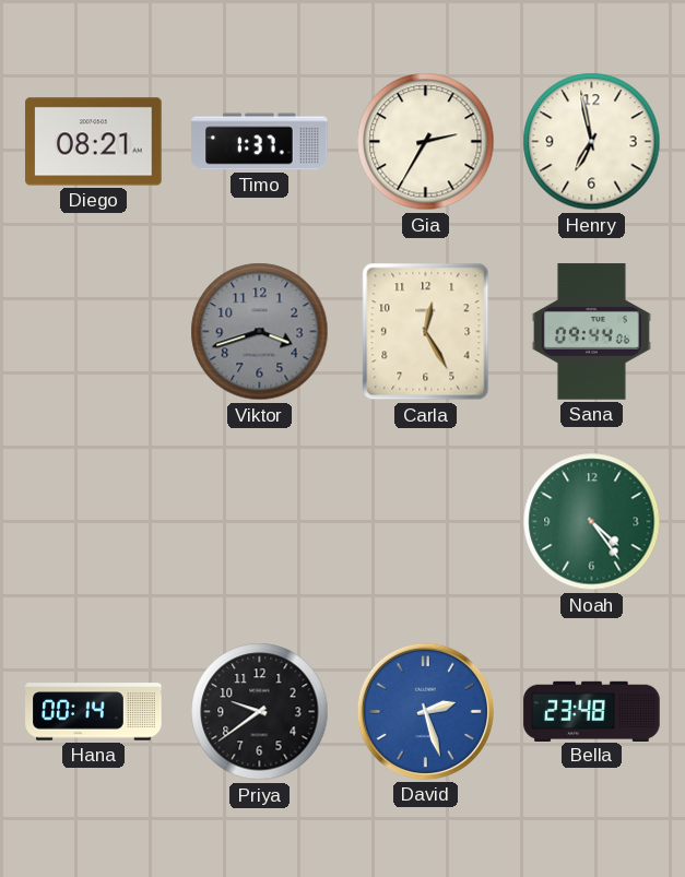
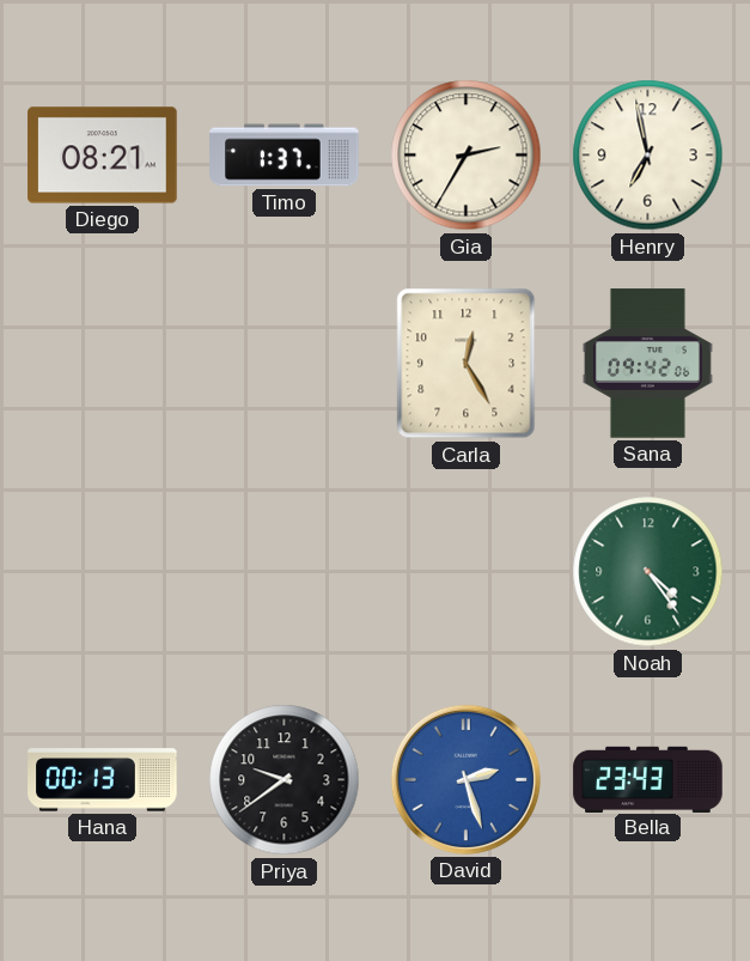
Viktor: 3:42 -> none (260, 332)
Sana: 09:44 -> 09:42 (647, 364)
Hana: 00:14 -> 00:13 (103, 780)
Bella: 23:48 -> 23:43 (648, 779)
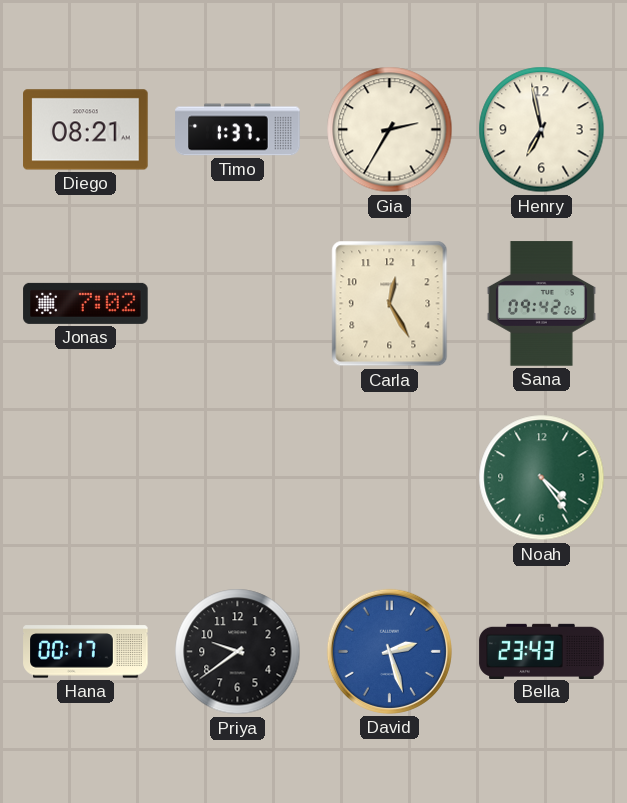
Jonas: none -> 7:02 (86, 303)
Hana: 00:13 -> 00:17 (86, 652)
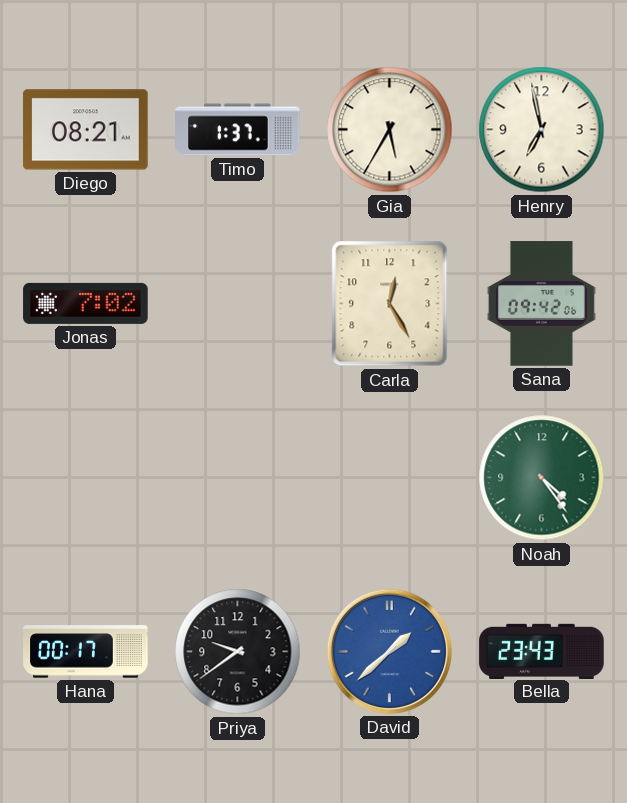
Gia: 2:35 -> 5:35 (390, 130)
David: 2:27 -> 1:38 (389, 651)
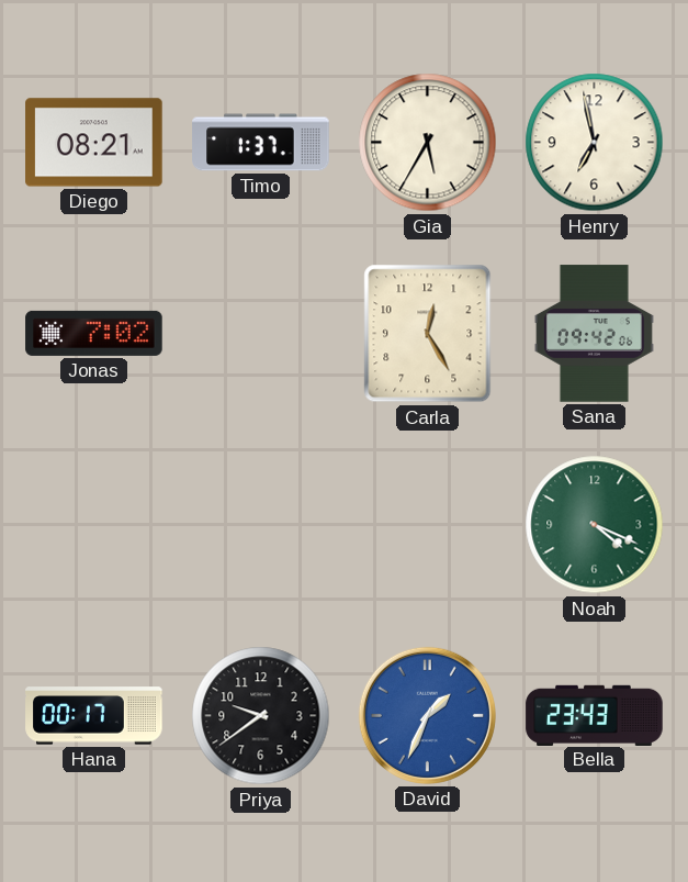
Noah: 4:24 -> 4:19 (595, 525)
David: 1:38 -> 1:34 (427, 715)
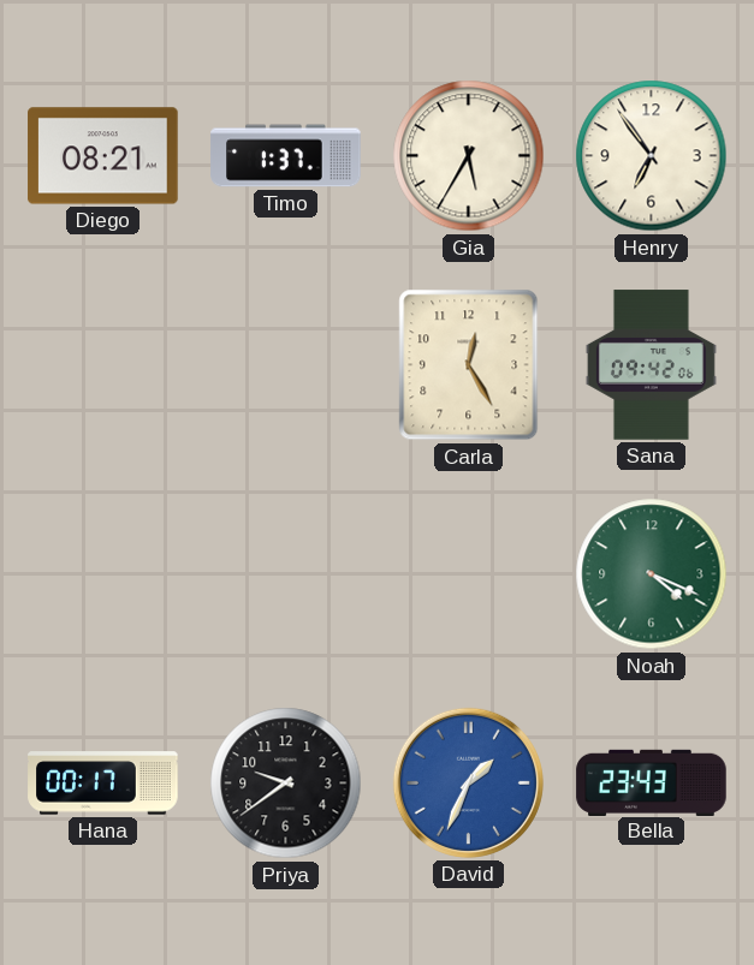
Henry: 6:58 -> 6:54 (652, 156)
Jonas: 7:02 -> none (94, 333)
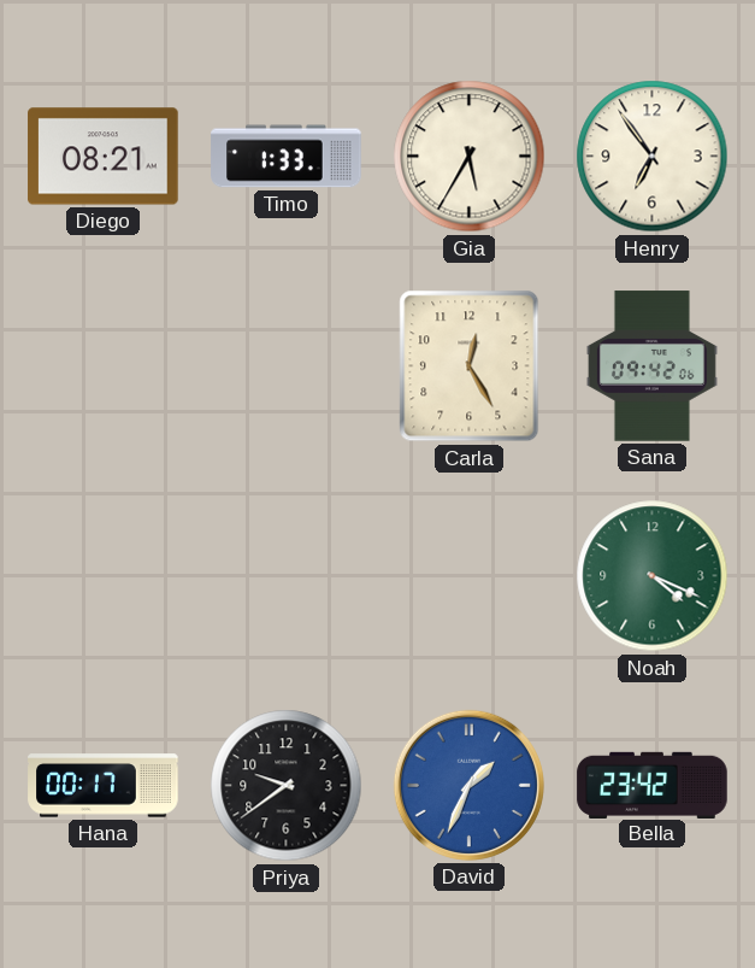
Timo: 1:37 -> 1:33 (287, 157)
Bella: 23:43 -> 23:42 (653, 785)
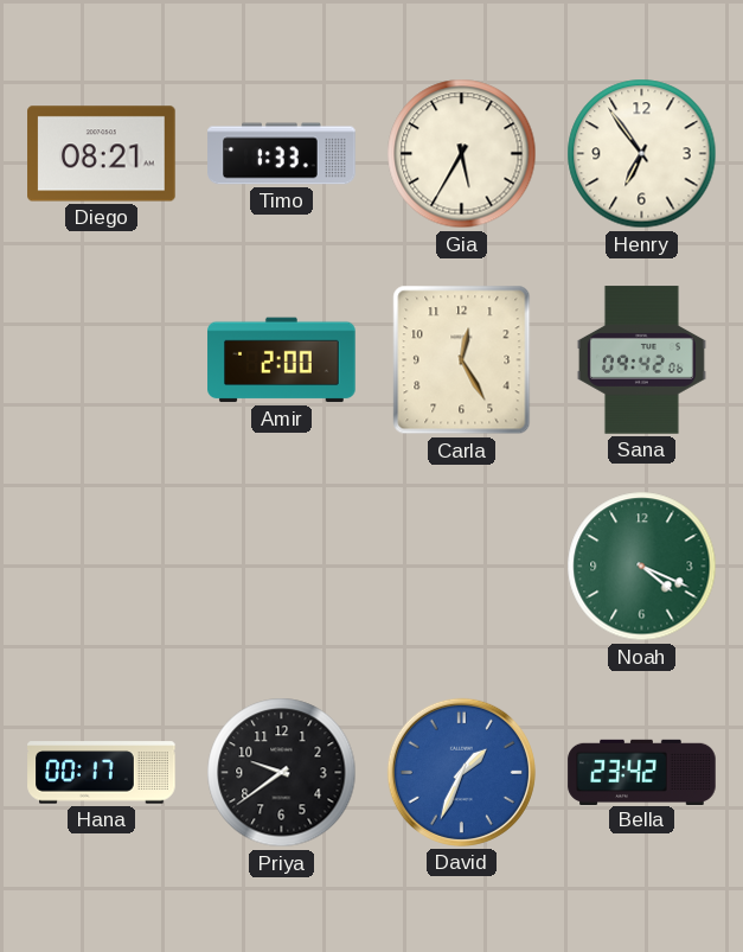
Amir: none -> 2:00 (282, 360)
